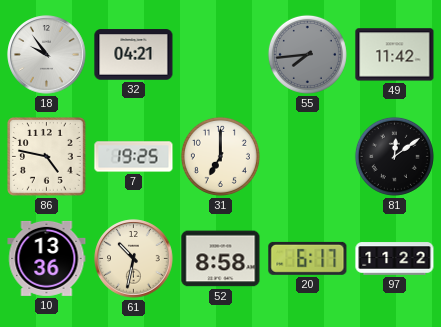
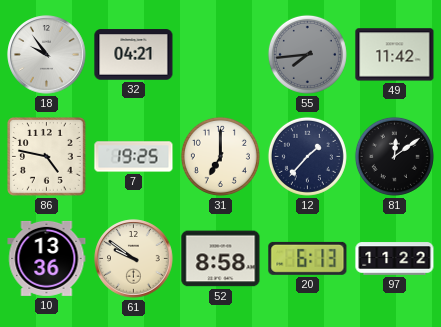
12: none -> 1:37 (307, 156)
61: 10:32 -> 9:51 (134, 259)
20: 6:17 -> 6:13 (308, 258)
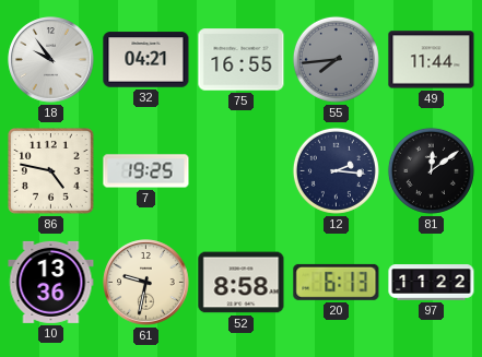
75: none -> 16:55 (242, 60)
49: 11:42 -> 11:44 (432, 60)
31: 7:00 -> none (220, 156)
12: 1:37 -> 2:16 (336, 170)
61: 9:51 -> 9:32 (146, 283)
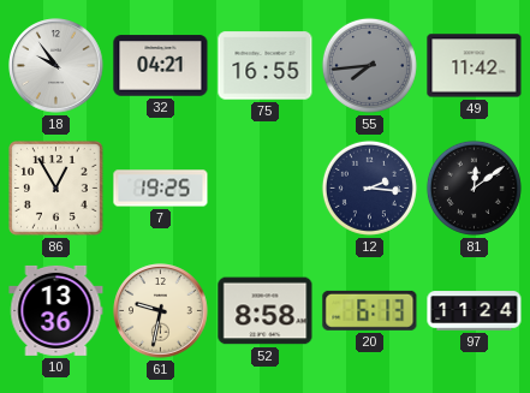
49: 11:44 -> 11:42 (475, 66)
86: 4:47 -> 12:55 (56, 189)
97: 11:22 -> 11:24 (475, 311)
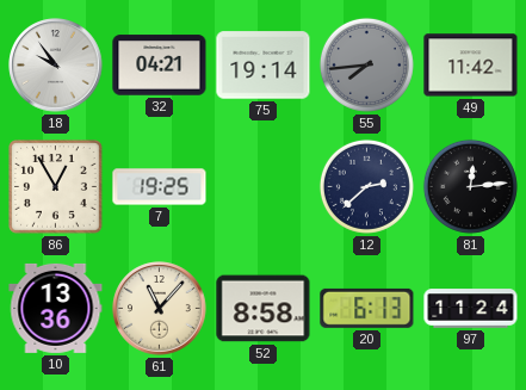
75: 16:55 -> 19:14 (264, 66)
12: 2:16 -> 2:38 (366, 186)
81: 12:09 -> 12:14 (470, 186)
61: 9:32 -> 11:07 (160, 309)
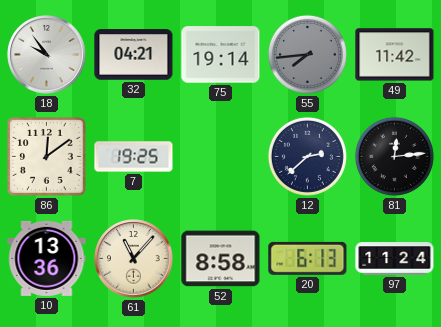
86: 12:55 -> 12:09 (47, 157)
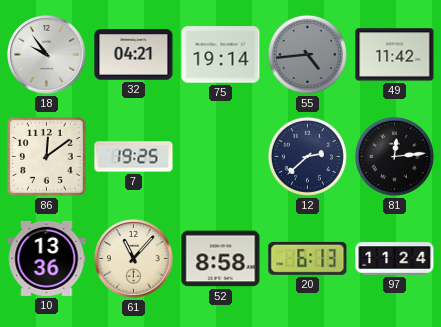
55: 7:44 -> 4:44 (307, 54)
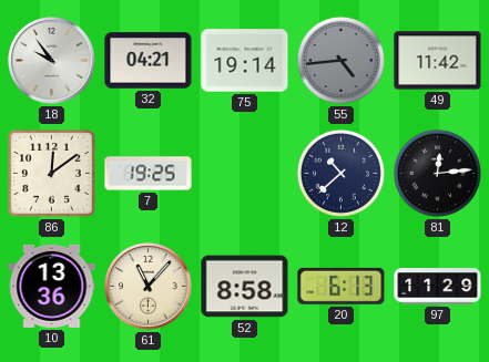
12: 2:38 -> 10:38 (340, 173)
97: 11:24 -> 11:29 (438, 287)
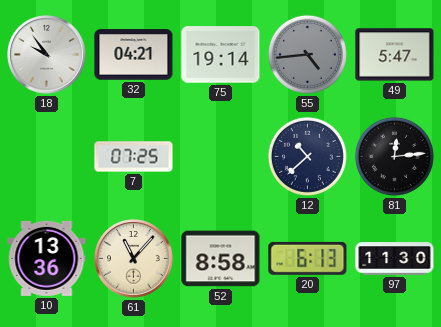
49: 11:42 -> 5:47 (395, 55)
86: 12:09 -> none (52, 174)
7: 19:25 -> 07:25 (134, 157)
97: 11:29 -> 11:30 (395, 259)
